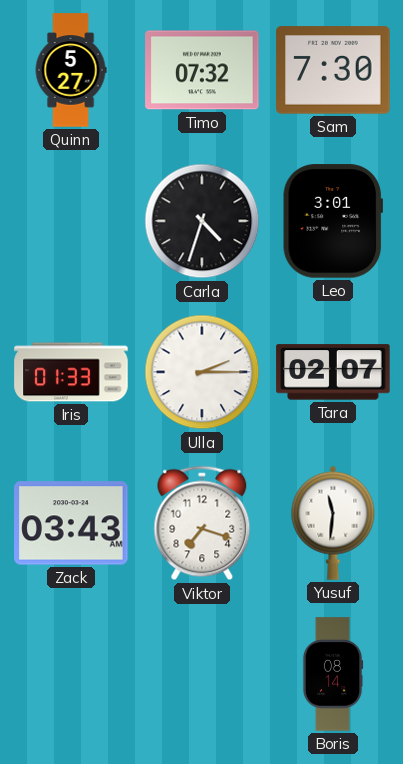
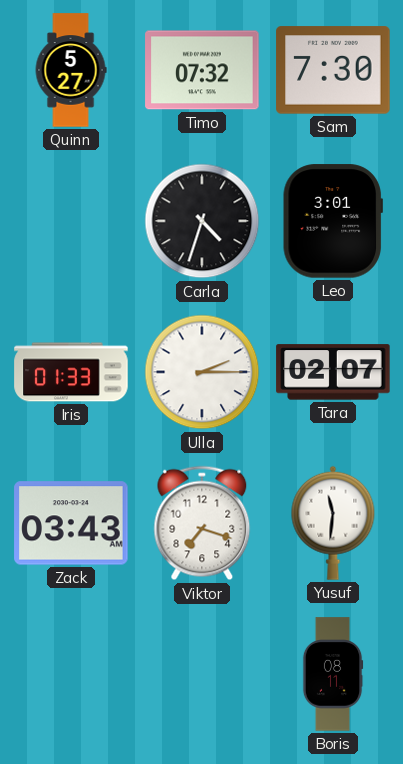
Boris: 08:14 -> 08:11 (333, 674)
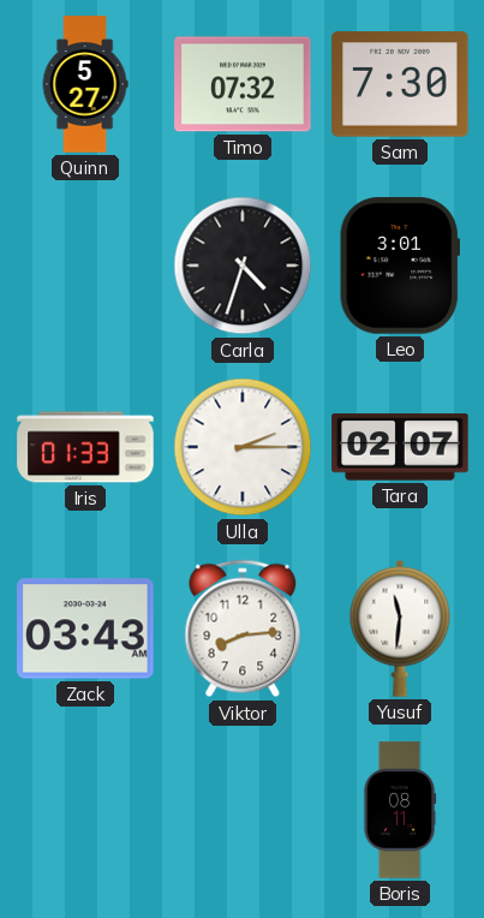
Viktor: 7:18 -> 8:14 (243, 628)
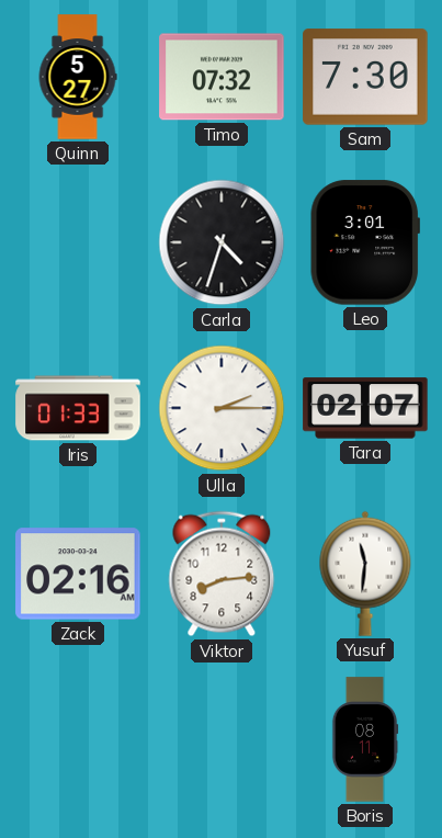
Zack: 03:43 -> 02:16 (78, 574)
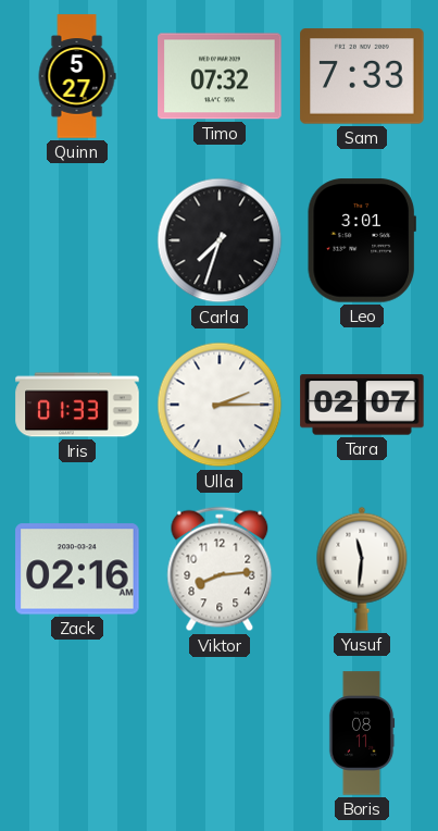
Sam: 7:30 -> 7:33 (362, 76)
Carla: 4:33 -> 7:33 (220, 240)
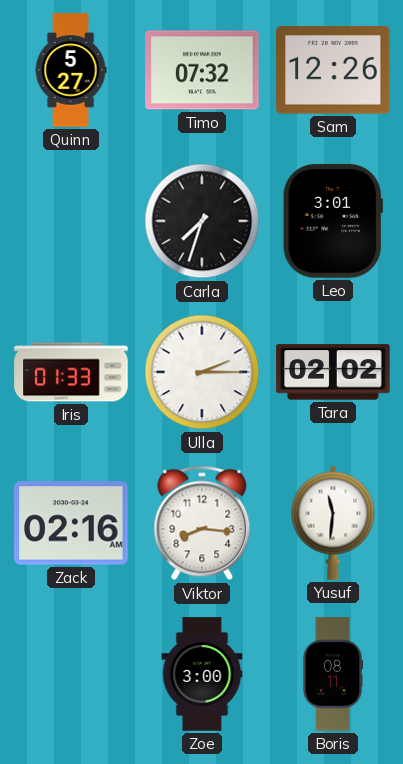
Sam: 7:33 -> 12:26 (333, 70)
Tara: 02:07 -> 02:02 (333, 372)
Viktor: 8:14 -> 8:16 (202, 523)
Zoe: none -> 3:00 (202, 674)
